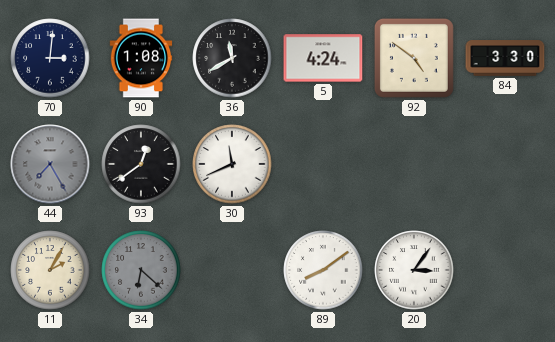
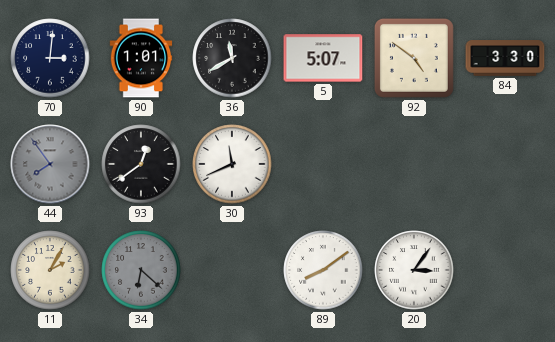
90: 1:08 -> 1:01 (141, 58)
5: 4:24 -> 5:07 (323, 58)
44: 7:25 -> 7:54 (50, 164)
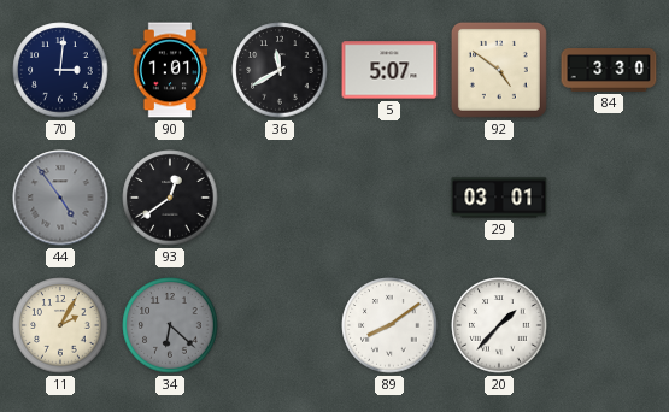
44: 7:54 -> 4:54 (60, 198)
30: 11:41 -> none (232, 164)
29: none -> 03:01 (499, 198)
20: 3:06 -> 1:37 (499, 325)
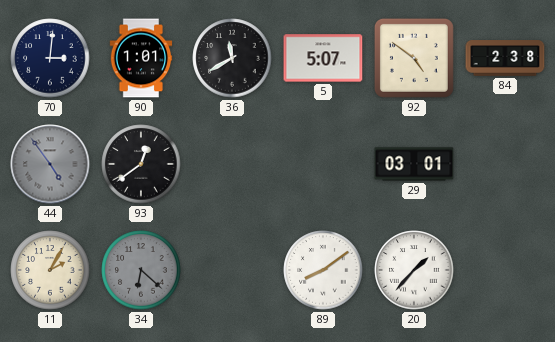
84: 3:30 -> 2:38 (505, 58)
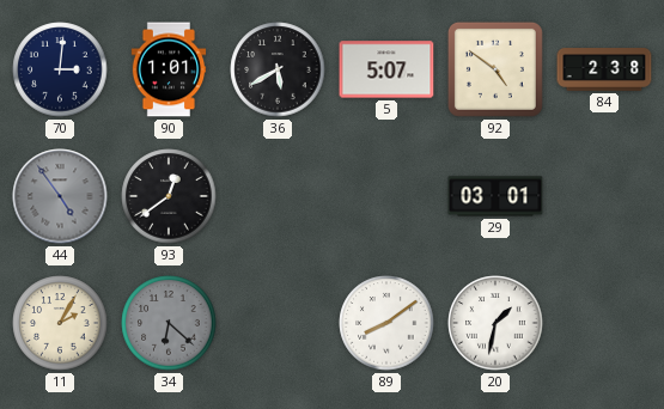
36: 11:40 -> 5:40 (278, 69)
20: 1:37 -> 1:32 (495, 323)
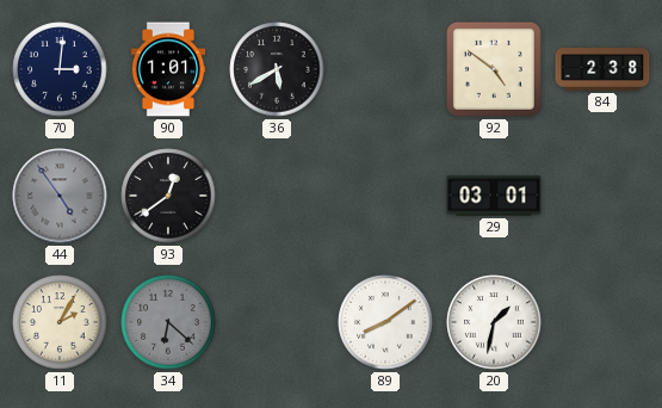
5: 5:07 -> none (386, 69)
